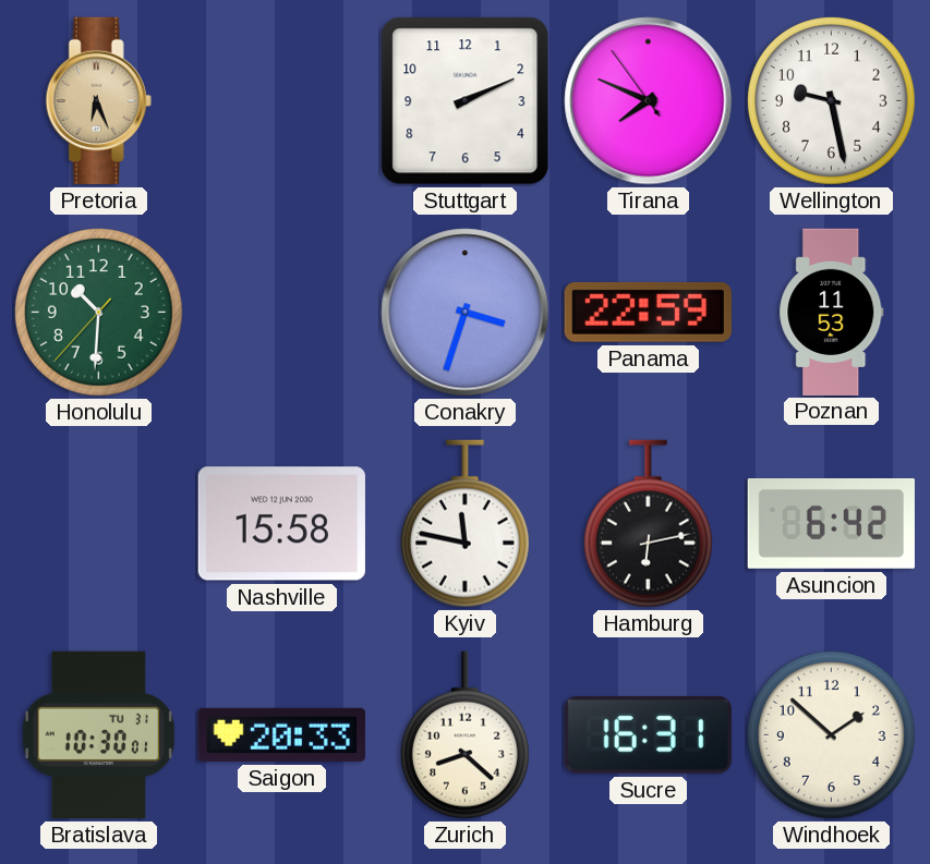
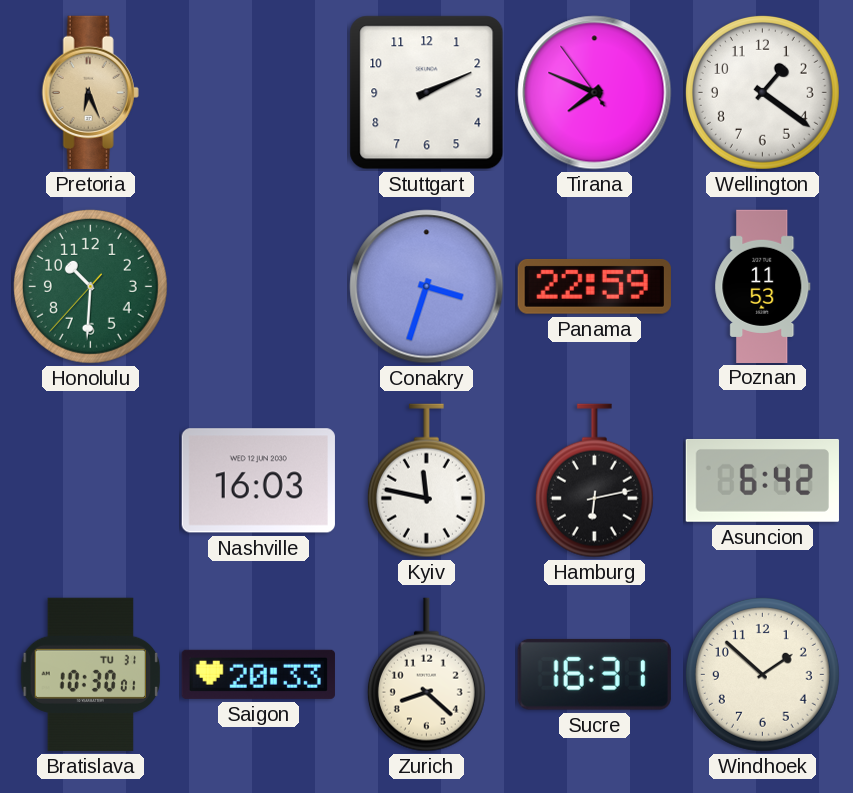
Wellington: 9:28 -> 1:21 (762, 92)
Nashville: 15:58 -> 16:03 (258, 481)
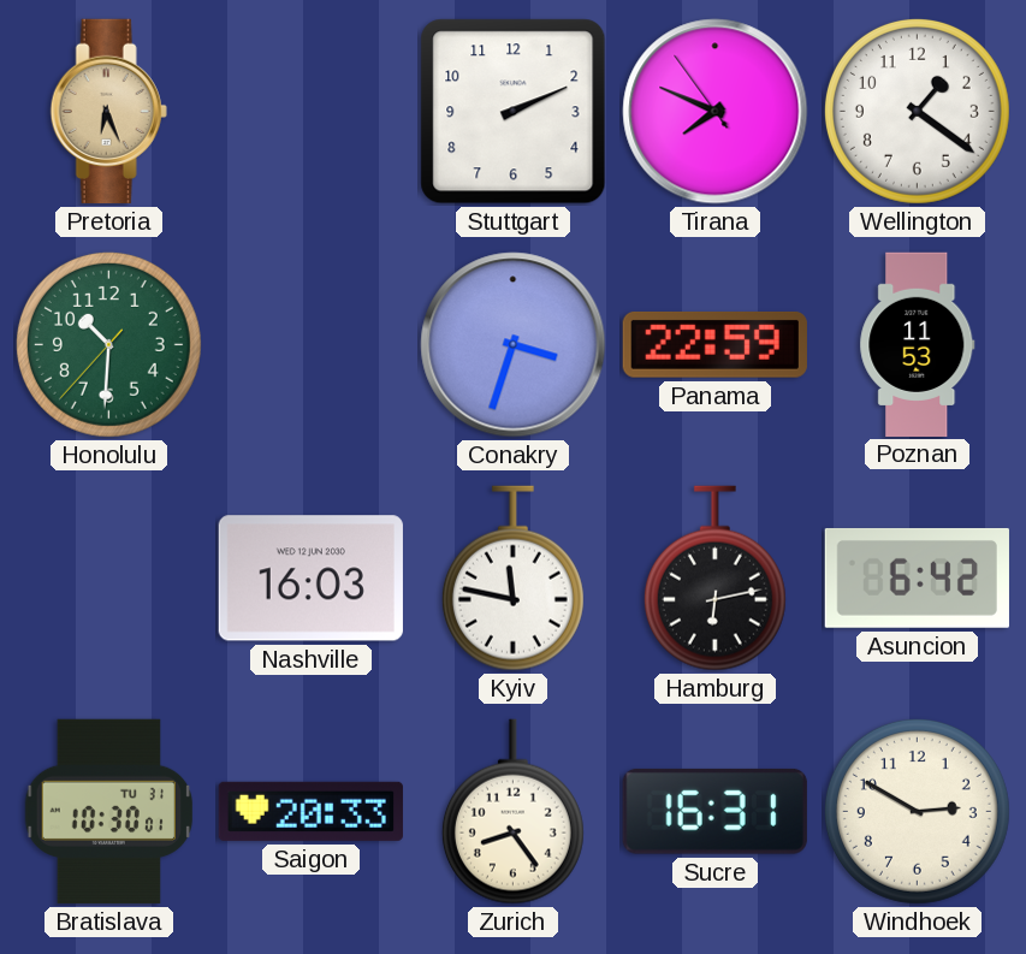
Zurich: 8:22 -> 8:24 (512, 812)
Windhoek: 1:52 -> 2:50 (917, 811)
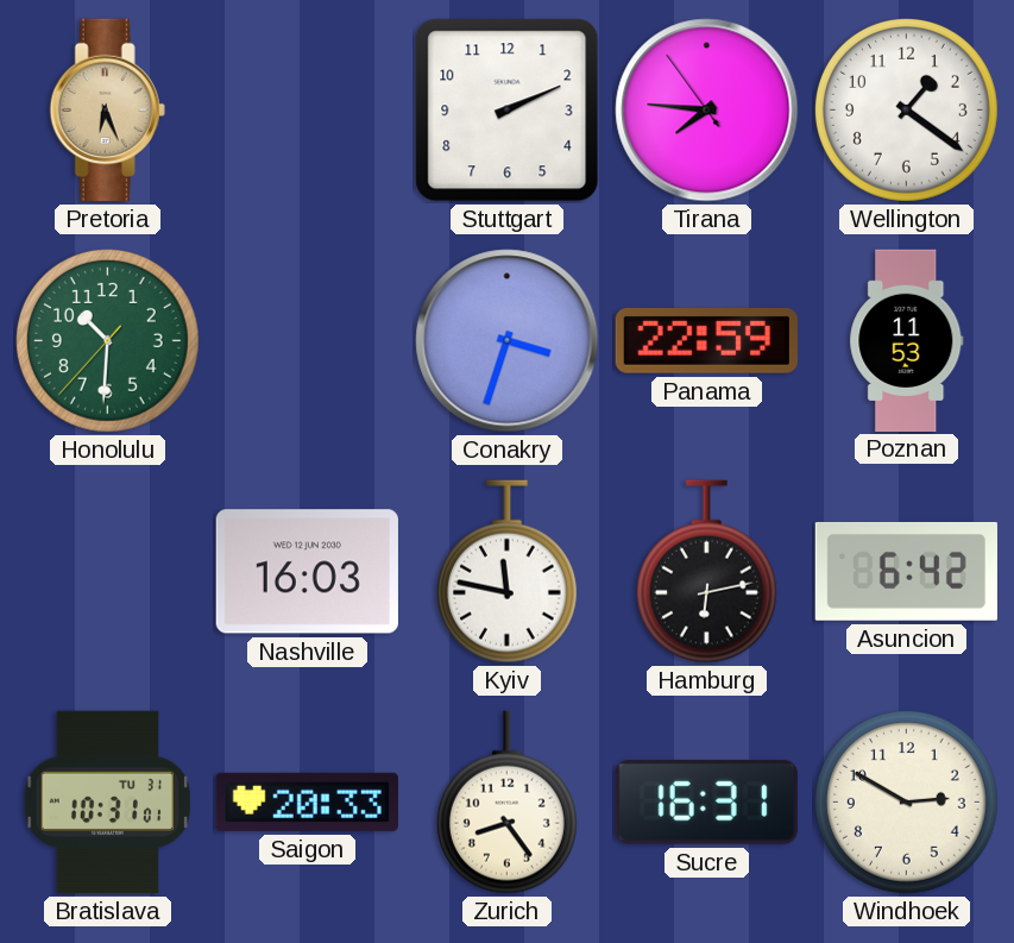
Tirana: 7:48 -> 7:45 (707, 111)
Bratislava: 10:30 -> 10:31 (108, 801)
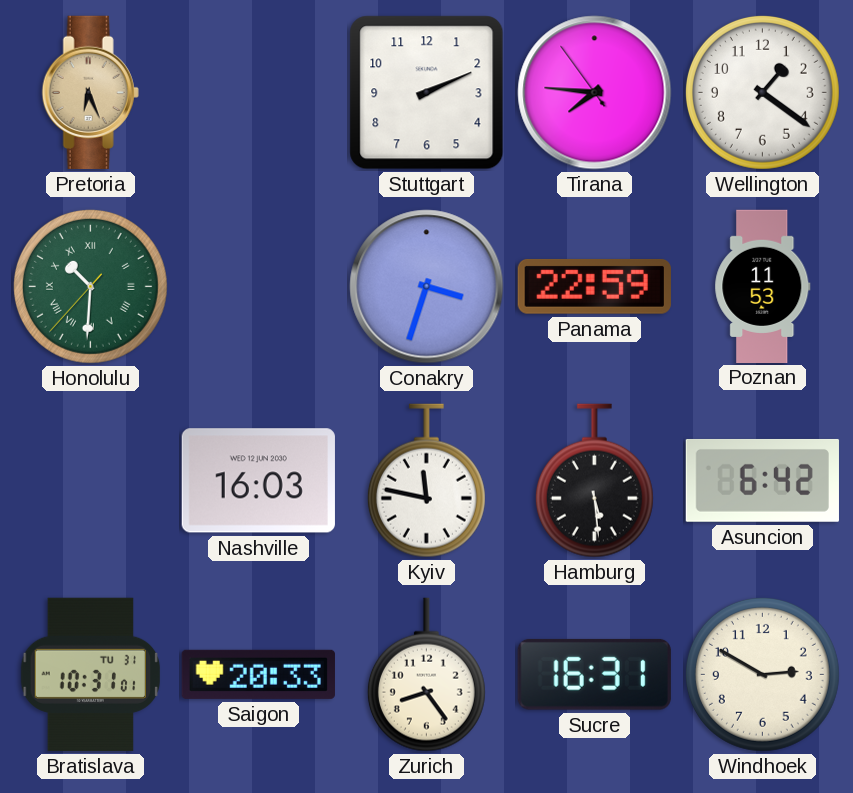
Honolulu numerals: Arabic -> Roman (90, 286)
Hamburg: 6:13 -> 5:29 (594, 481)
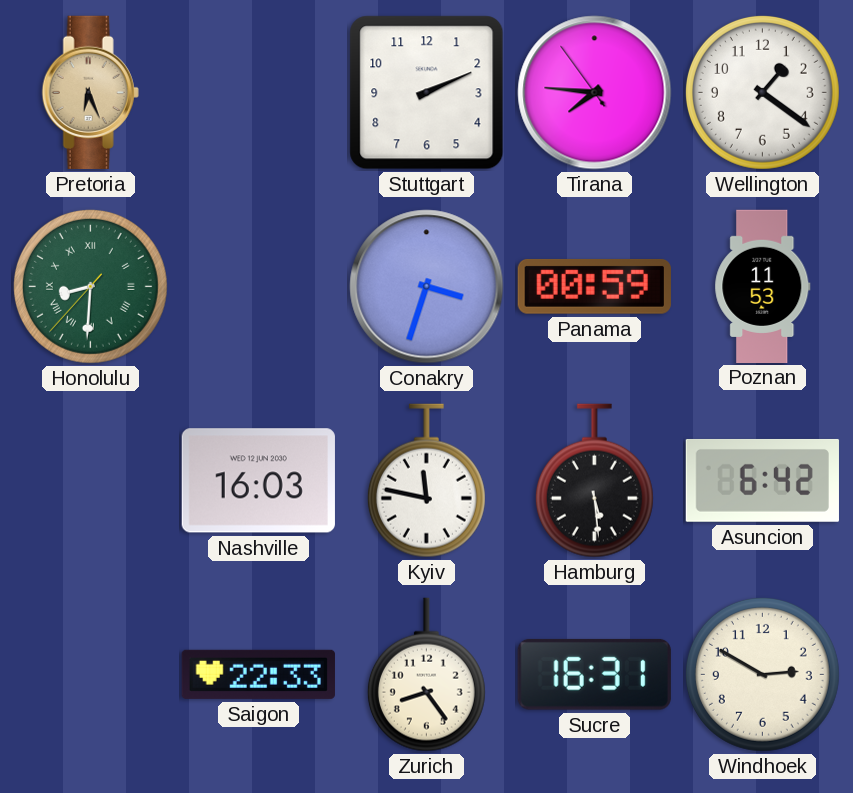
Honolulu: 10:30 -> 8:30 (90, 286)
Panama: 22:59 -> 00:59 (594, 286)
Bratislava: 10:31 -> none (91, 674)
Saigon: 20:33 -> 22:33 (258, 674)
